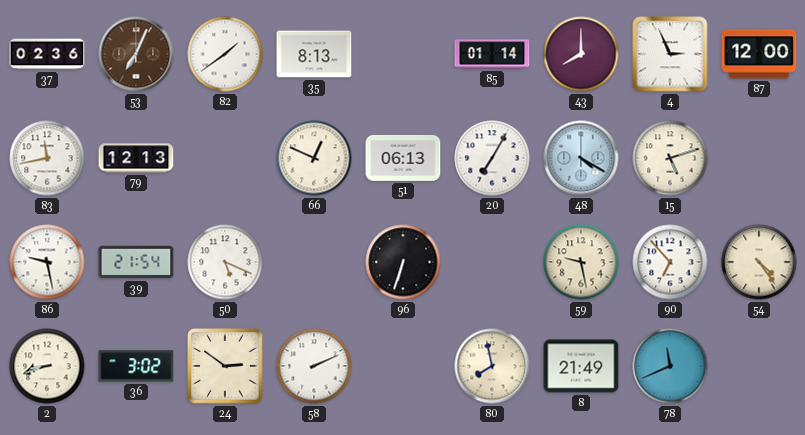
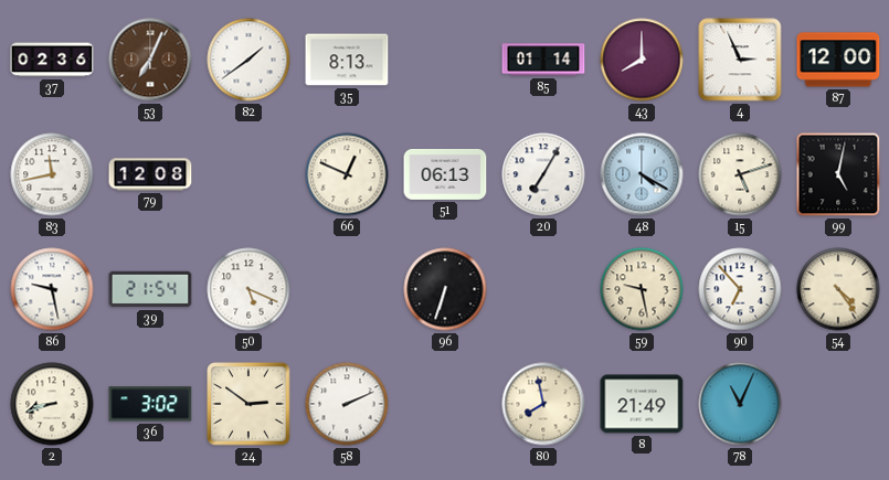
79: 12:13 -> 12:08 (150, 174)
99: none -> 5:02 (838, 174)
78: 11:41 -> 11:04 (740, 404)
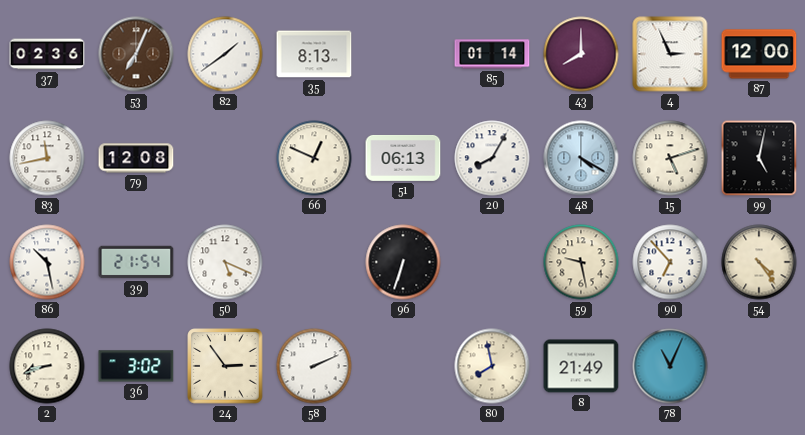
20: 7:05 -> 8:05 (492, 158)
86: 9:28 -> 10:28 (47, 262)
24: 2:51 -> 2:54 (225, 366)
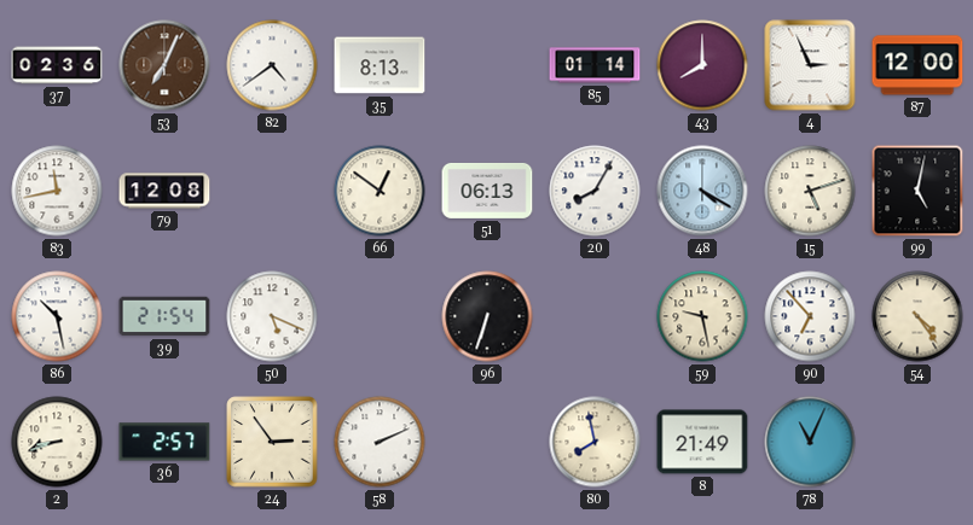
82: 1:39 -> 4:39 (272, 65)
66: 12:49 -> 12:51 (380, 191)
36: 3:02 -> 2:57 (164, 442)
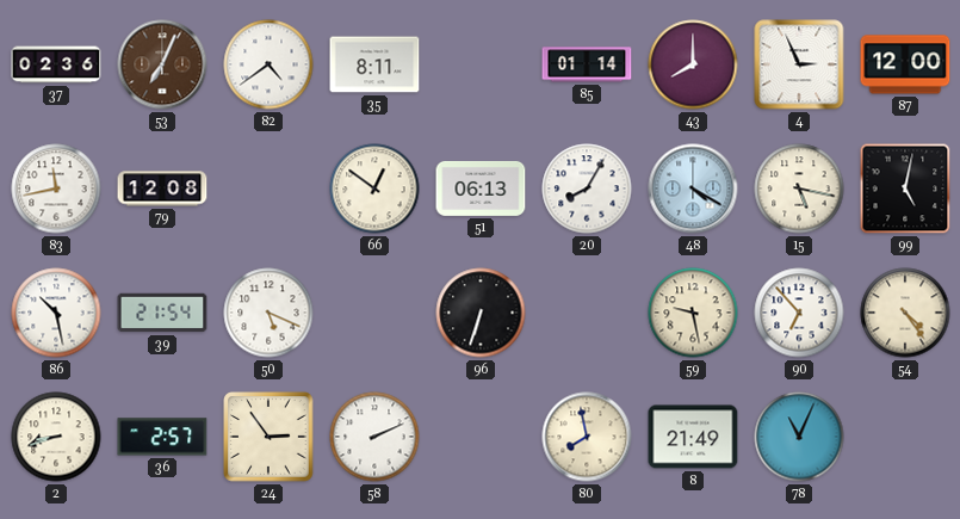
35: 8:13 -> 8:11 (374, 64)
15: 5:12 -> 5:17 (799, 189)
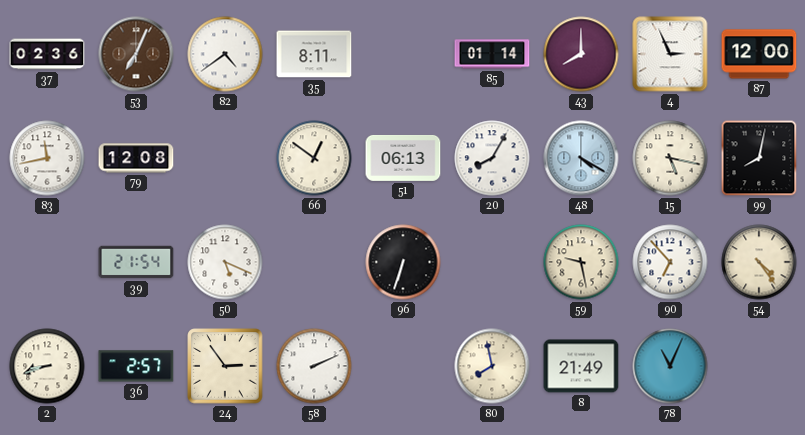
99: 5:02 -> 8:02 (759, 158)
86: 10:28 -> none (56, 313)
